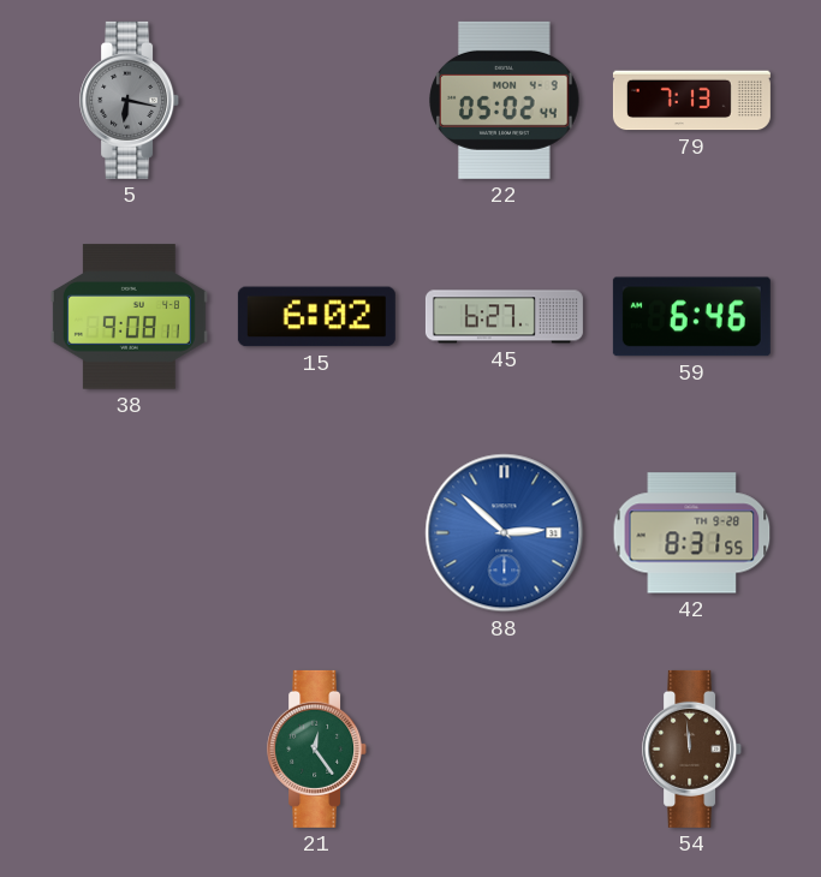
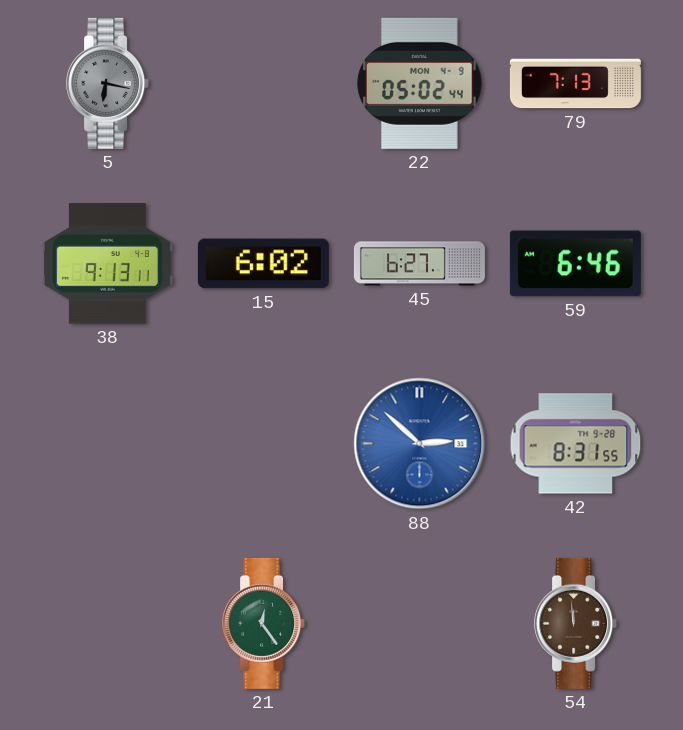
38: 9:08 -> 9:13 (107, 264)
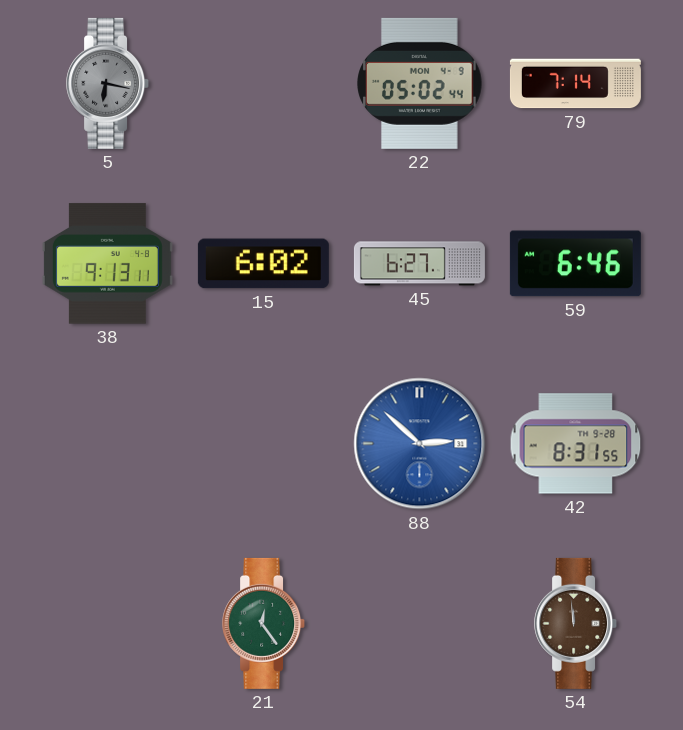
79: 7:13 -> 7:14 (575, 84)
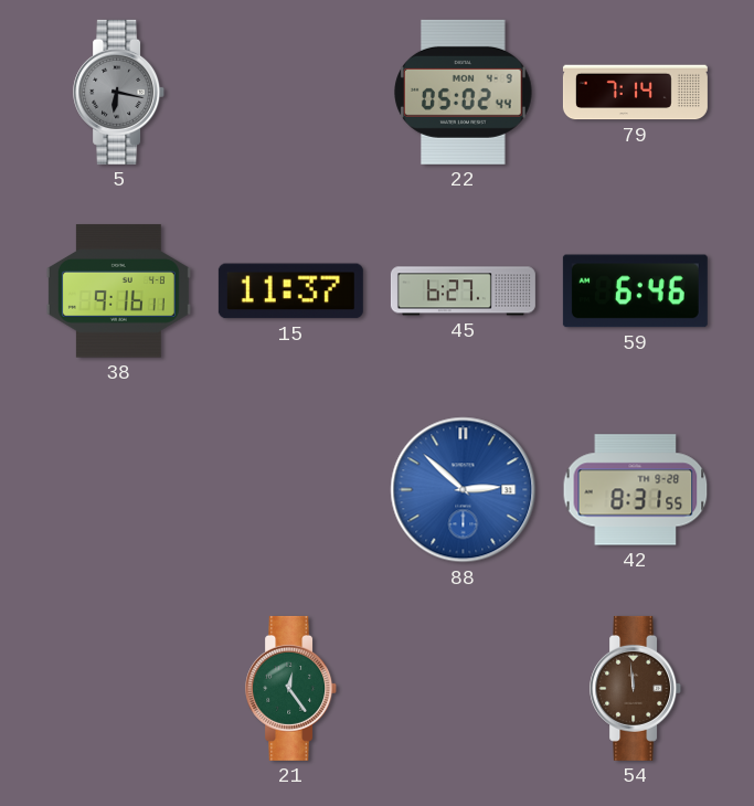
38: 9:13 -> 9:16 (118, 291)
15: 6:02 -> 11:37 (290, 291)
